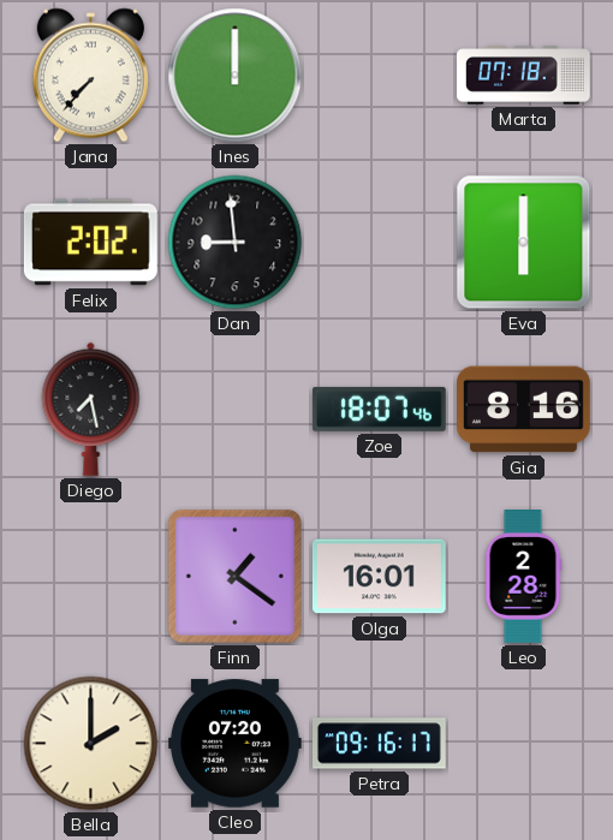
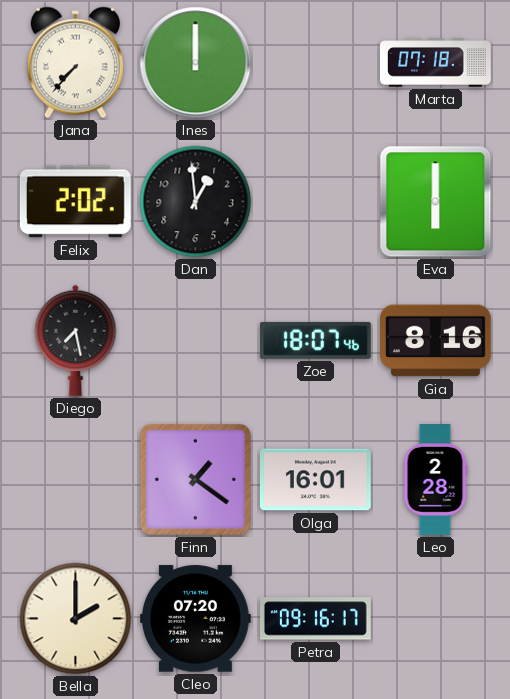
Dan: 8:59 -> 12:59 (196, 202)
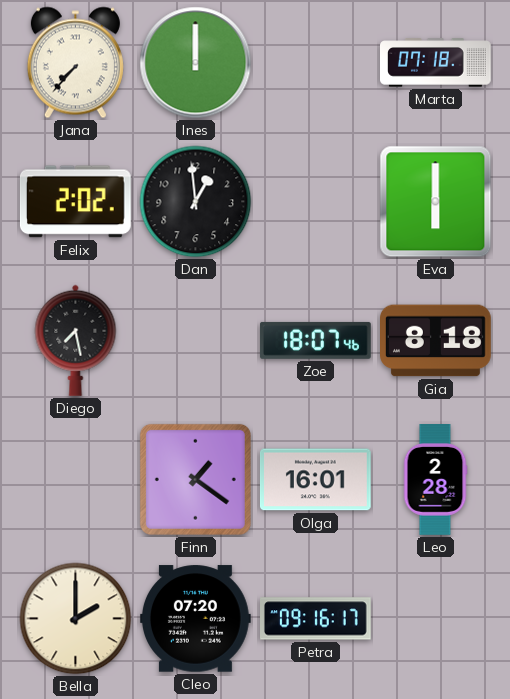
Gia: 8:16 -> 8:18 (436, 341)
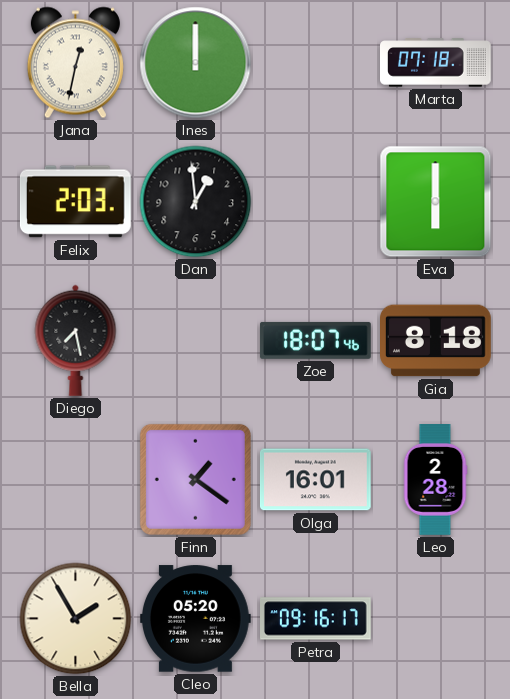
Jana: 7:37 -> 12:32 (75, 63)
Felix: 2:02 -> 2:03 (75, 202)
Bella: 2:00 -> 1:55 (76, 619)
Cleo: 07:20 -> 05:20 (195, 619)
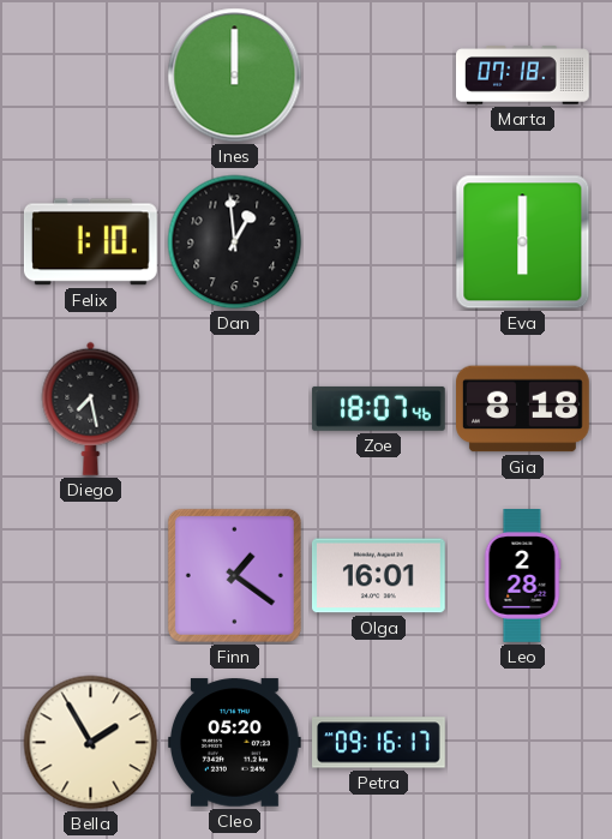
Jana: 12:32 -> none (75, 63)
Felix: 2:03 -> 1:10 (90, 242)
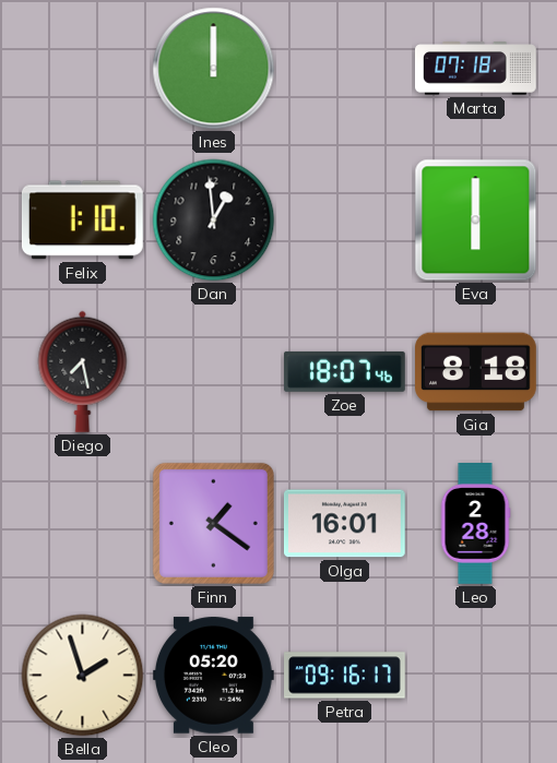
Bella: 1:55 -> 1:57 (83, 676)
